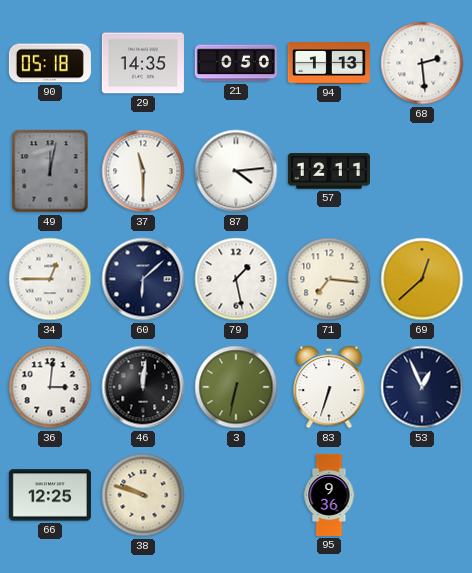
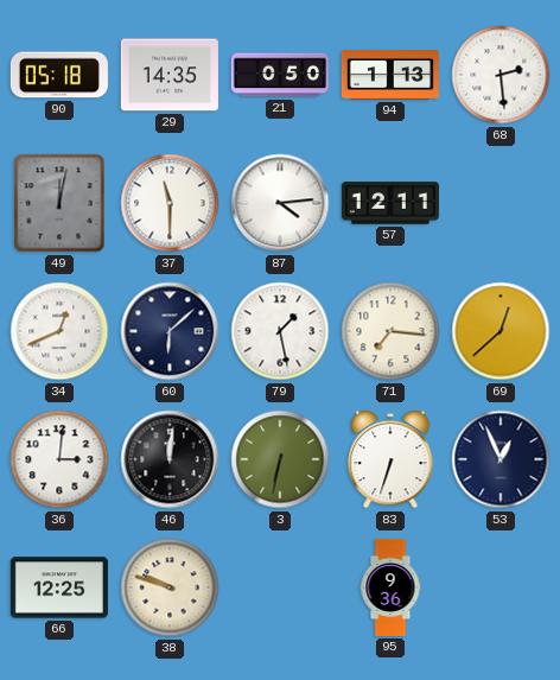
34: 12:45 -> 12:41 (59, 331)
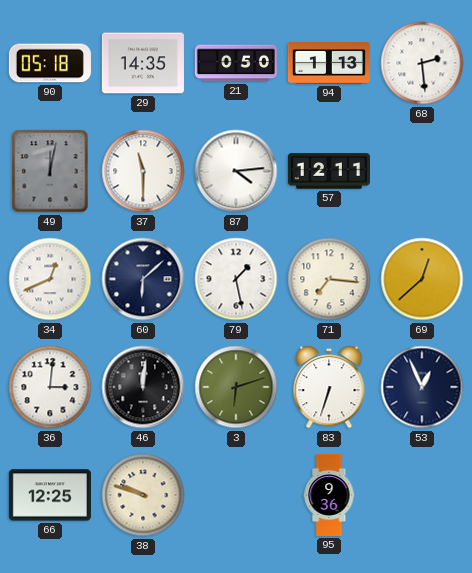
3: 6:32 -> 6:12 (236, 387)
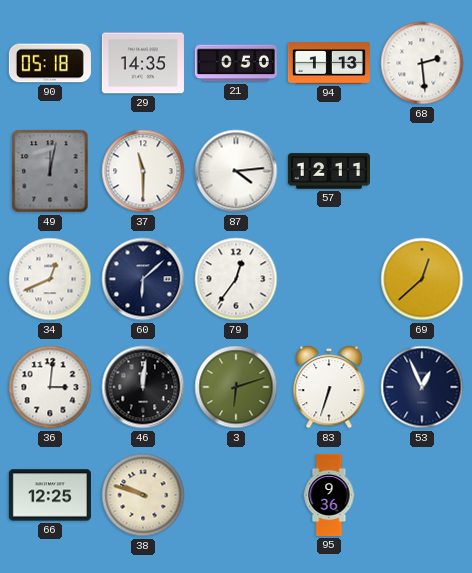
79: 1:28 -> 12:36 (236, 279)
71: 7:16 -> none (329, 279)
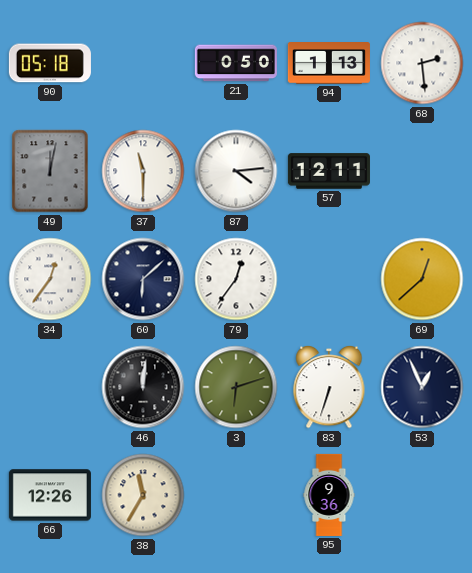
29: 14:35 -> none (143, 63)
34: 12:41 -> 12:36 (50, 279)
36: 3:01 -> none (50, 387)
66: 12:25 -> 12:26 (50, 495)
38: 9:48 -> 11:35 (143, 495)
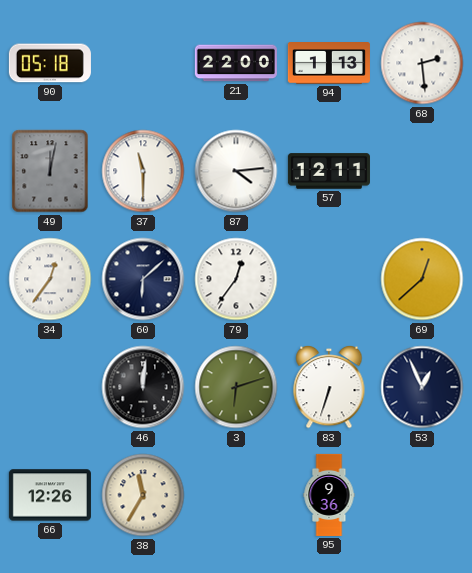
21: 0:50 -> 22:00 (236, 63)
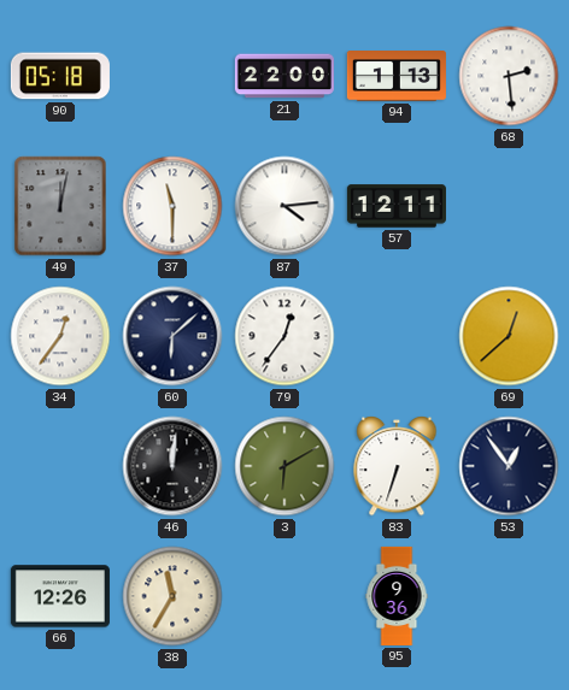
3: 6:12 -> 6:10 (284, 466)
53: 12:56 -> 12:54 (509, 466)
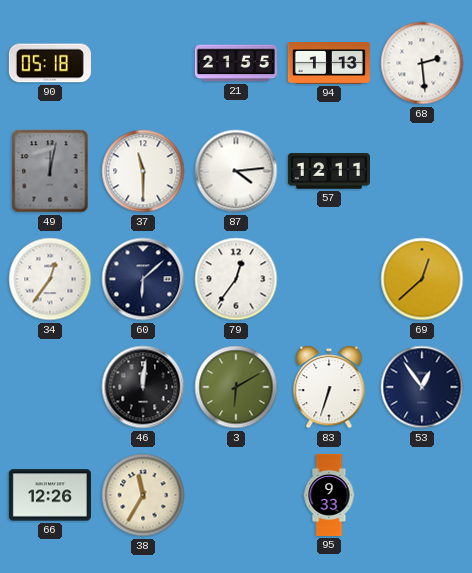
21: 22:00 -> 21:55 (236, 63)
95: 9:36 -> 9:33 (329, 495)
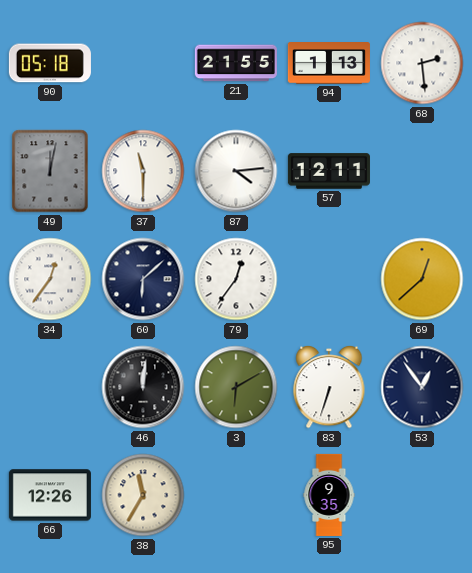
95: 9:33 -> 9:35 (329, 495)
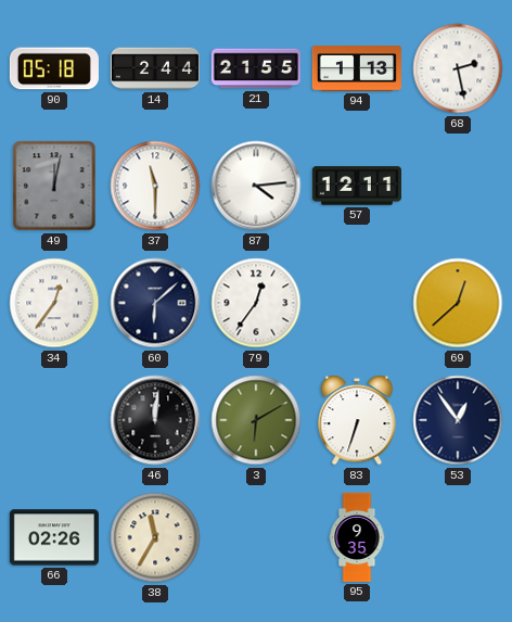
14: none -> 2:44 (155, 68)
68: 2:29 -> 2:28 (458, 68)
66: 12:26 -> 02:26 (54, 537)
